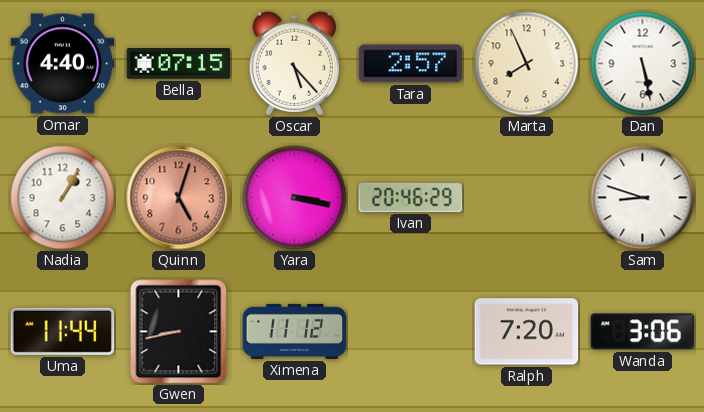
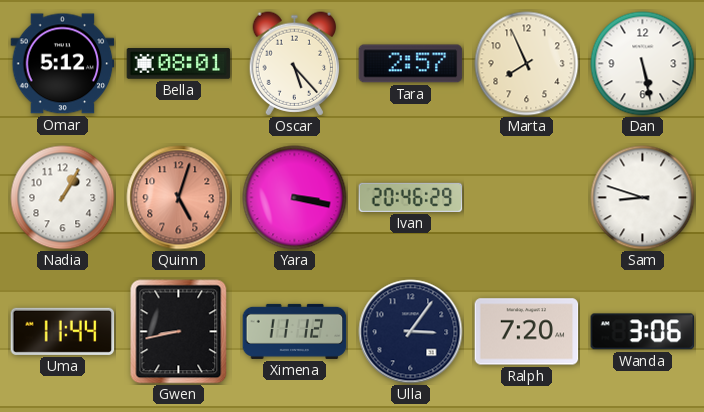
Omar: 4:40 -> 5:12 (63, 64)
Bella: 07:15 -> 08:01 (179, 64)
Ulla: none -> 3:06 (411, 332)
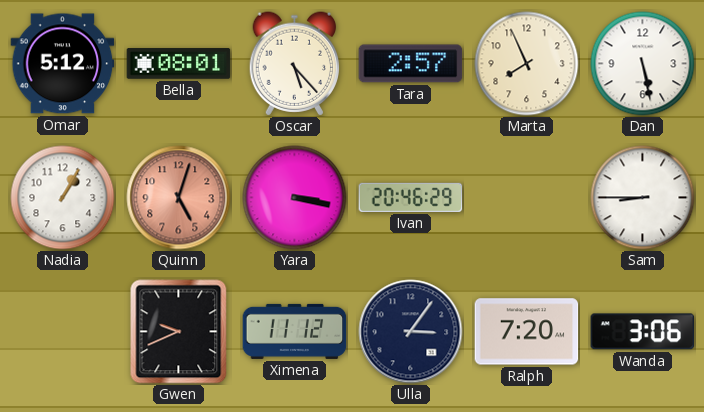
Sam: 8:48 -> 8:45 (643, 198)
Uma: 11:44 -> none (63, 331)
Gwen: 8:43 -> 9:41 (179, 332)
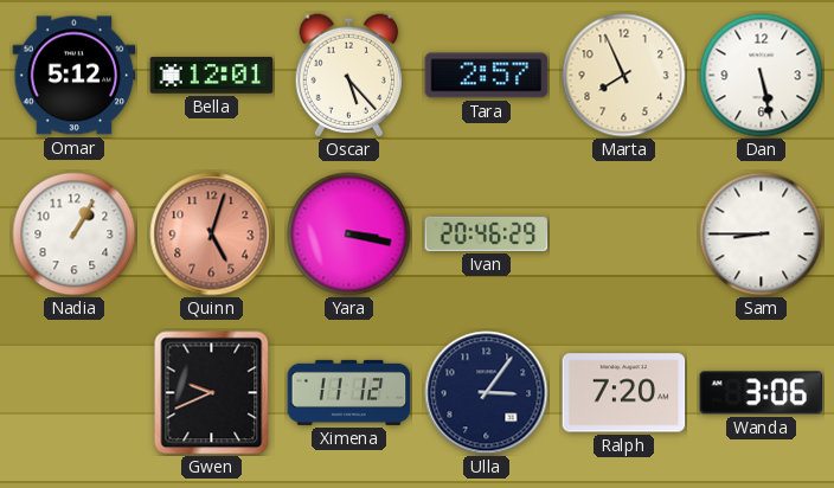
Bella: 08:01 -> 12:01 (212, 76)
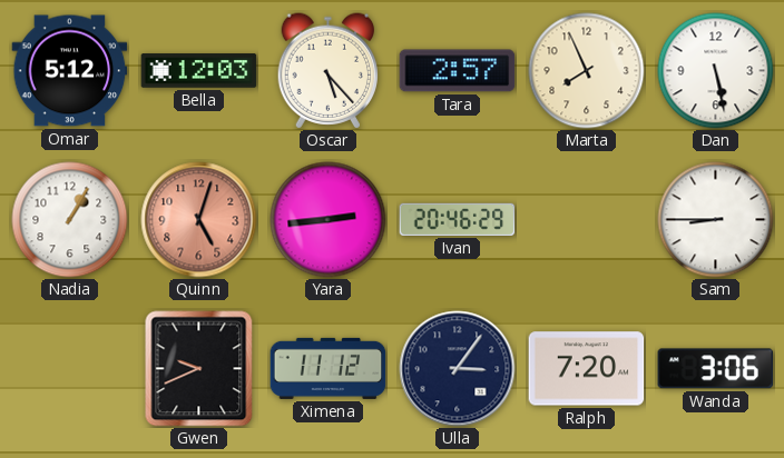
Bella: 12:01 -> 12:03 (199, 71)
Yara: 3:17 -> 2:44 (329, 220)
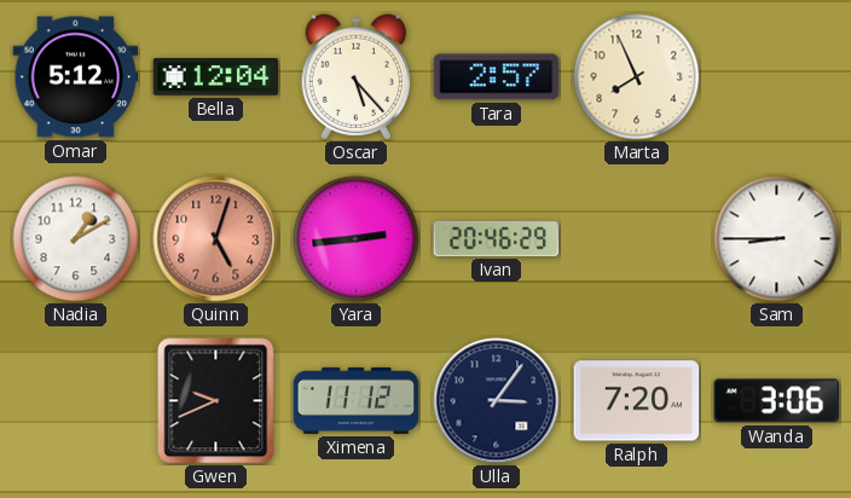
Bella: 12:03 -> 12:04 (216, 77)
Dan: 5:28 -> none (716, 71)
Nadia: 1:05 -> 1:10 (76, 239)
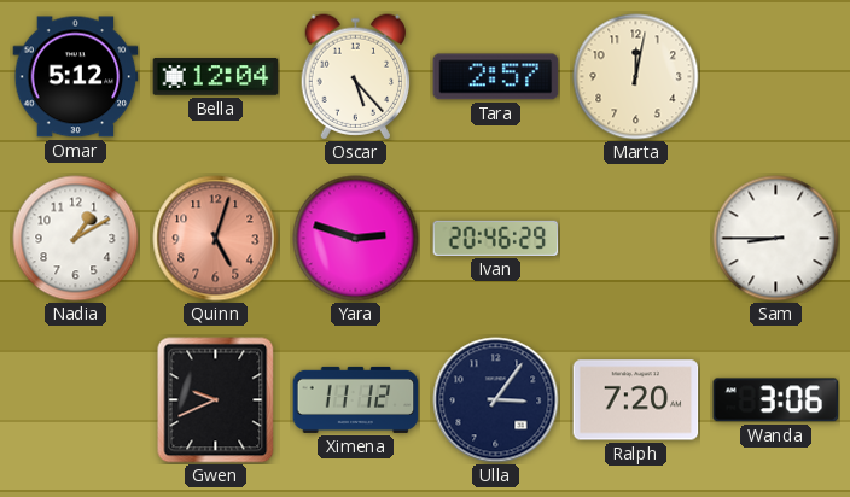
Marta: 7:56 -> 12:02 (636, 77)
Yara: 2:44 -> 2:48 (356, 239)
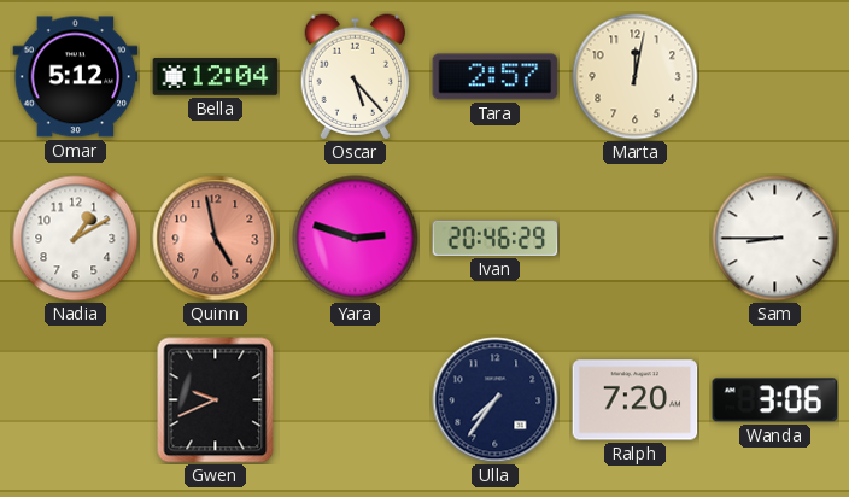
Quinn: 5:03 -> 4:58 (216, 239)
Ximena: 11:12 -> none (356, 399)
Ulla: 3:06 -> 7:36 (496, 400)
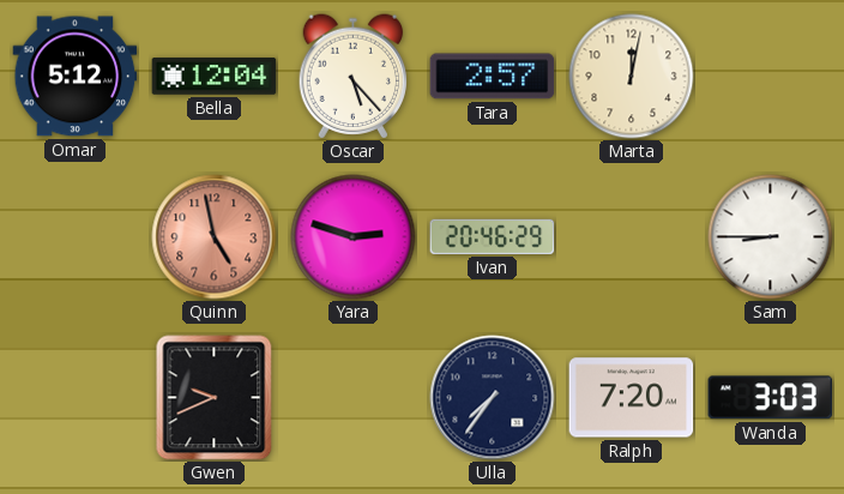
Nadia: 1:10 -> none (76, 239)
Wanda: 3:06 -> 3:03 (771, 398)
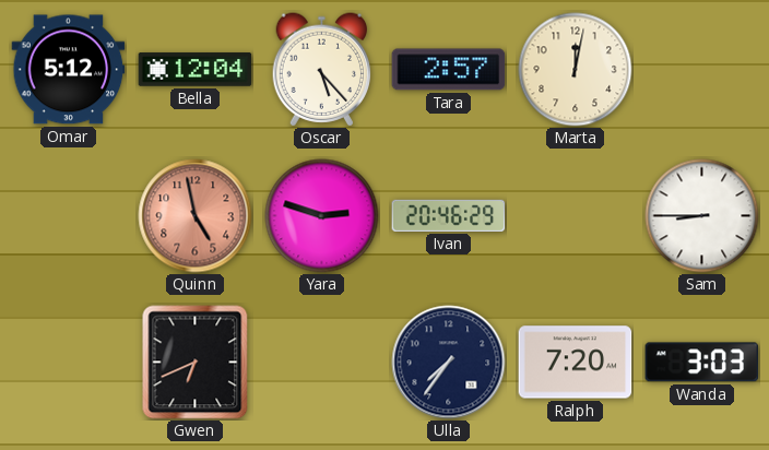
Gwen: 9:41 -> 6:41 (196, 363)
